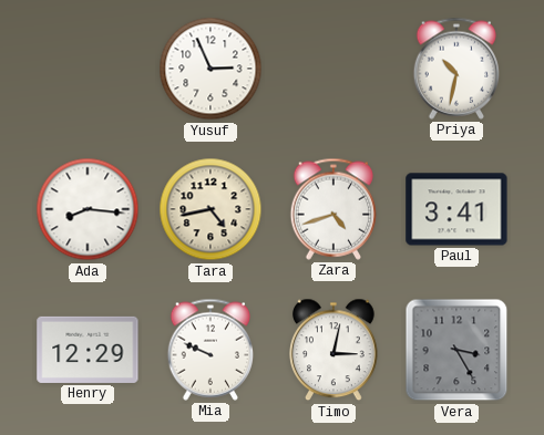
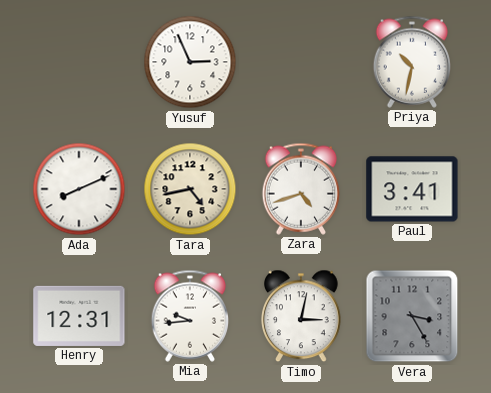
Ada: 8:16 -> 8:11 (79, 189)
Henry: 12:29 -> 12:31 (79, 316)
Mia: 9:49 -> 9:44 (189, 316)
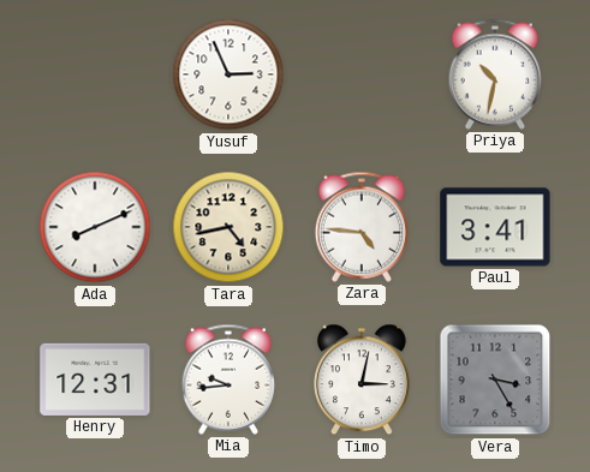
Zara: 4:42 -> 4:46 (360, 227)
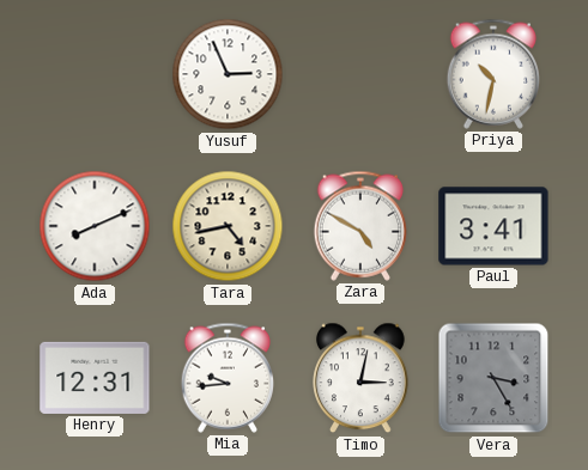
Zara: 4:46 -> 4:50 (359, 226)
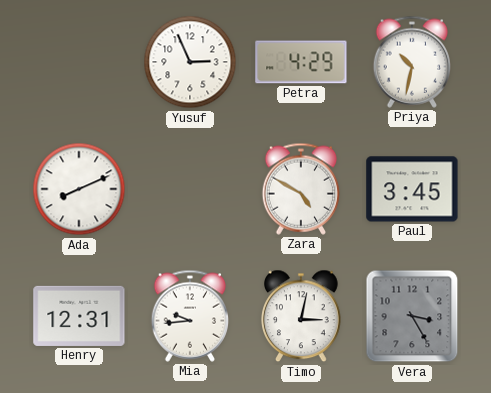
Petra: none -> 4:29 (301, 62)
Tara: 4:43 -> none (228, 226)
Paul: 3:41 -> 3:45 (412, 189)
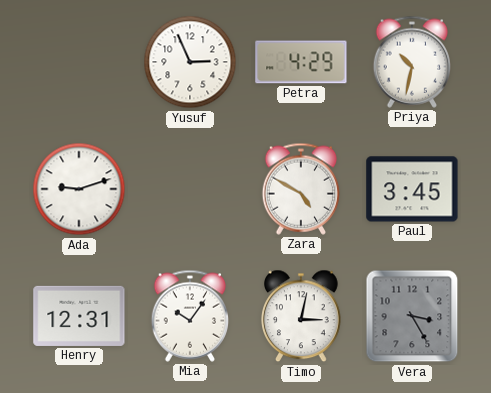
Ada: 8:11 -> 9:12 (79, 189)
Mia: 9:44 -> 10:06 (189, 316)
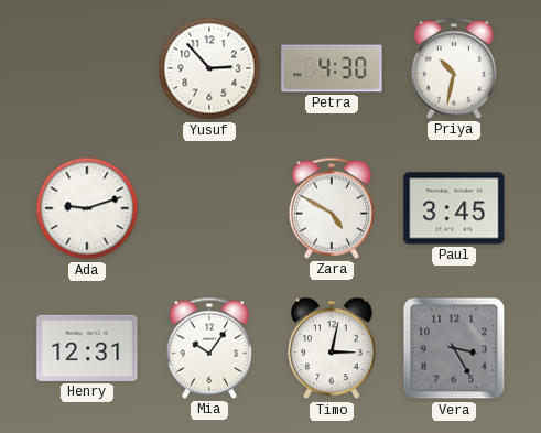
Yusuf: 2:56 -> 2:53 (209, 68)
Petra: 4:29 -> 4:30 (332, 68)
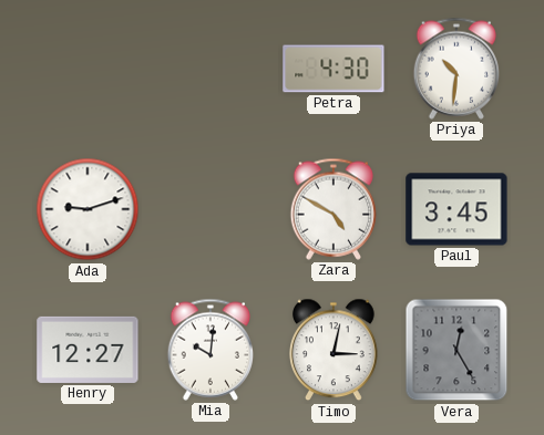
Yusuf: 2:53 -> none (209, 68)
Priya: 10:32 -> 10:31 (455, 69)
Henry: 12:31 -> 12:27 (88, 350)
Mia: 10:06 -> 10:01 (209, 350)
Vera: 3:25 -> 12:25 (456, 350)
